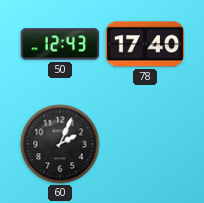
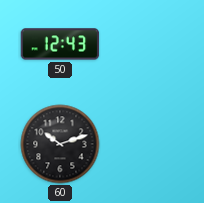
78: 17:40 -> none (145, 44)
60: 2:04 -> 10:12 (60, 144)
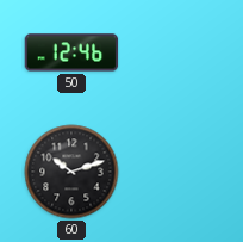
50: 12:43 -> 12:46 (71, 52)
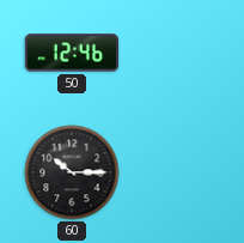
60: 10:12 -> 10:15 (72, 172)
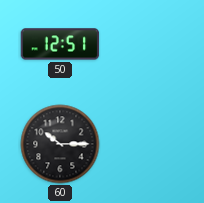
50: 12:46 -> 12:51 (60, 44)
